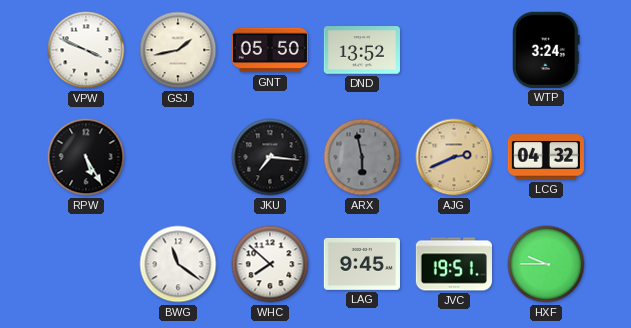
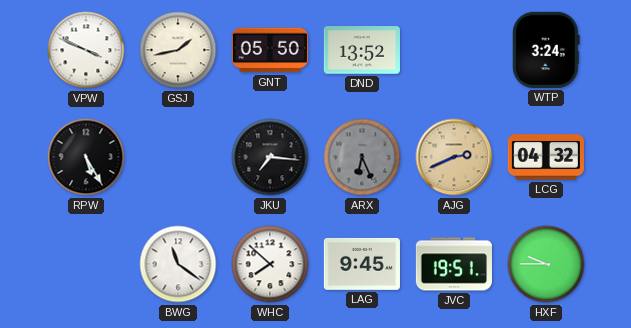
ARX: 5:58 -> 6:26 (362, 157)
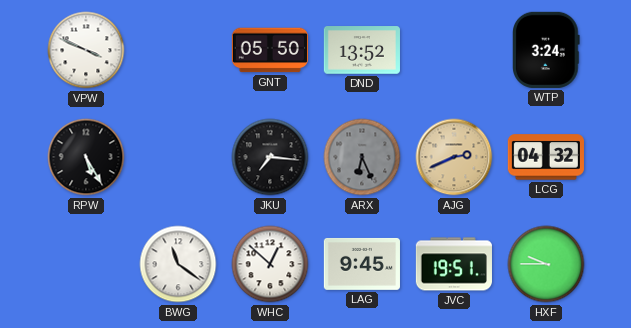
GSJ: 1:43 -> none (178, 50)
WHC: 7:52 -> 12:52 (270, 264)
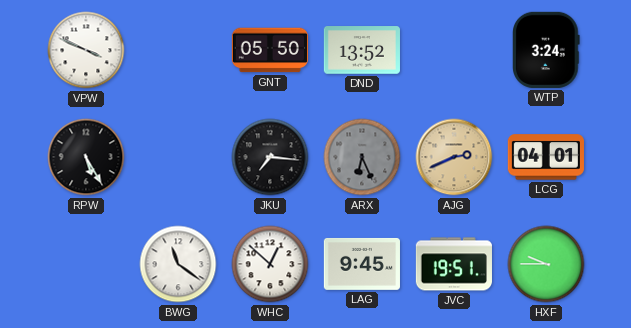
LCG: 04:32 -> 04:01 (546, 157)
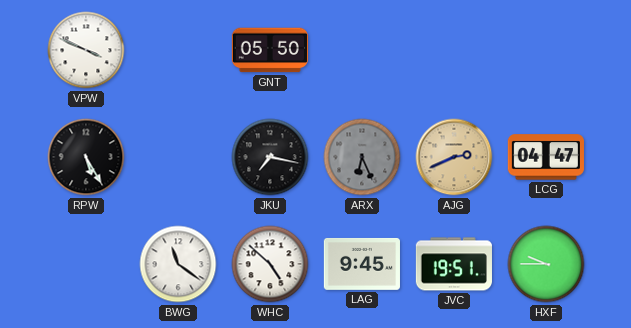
DND: 13:52 -> none (362, 50)
WTP: 3:24 -> none (547, 50)
JKU: 7:16 -> 7:17 (270, 157)
LCG: 04:01 -> 04:47 (546, 157)
WHC: 12:52 -> 4:52 (270, 264)
